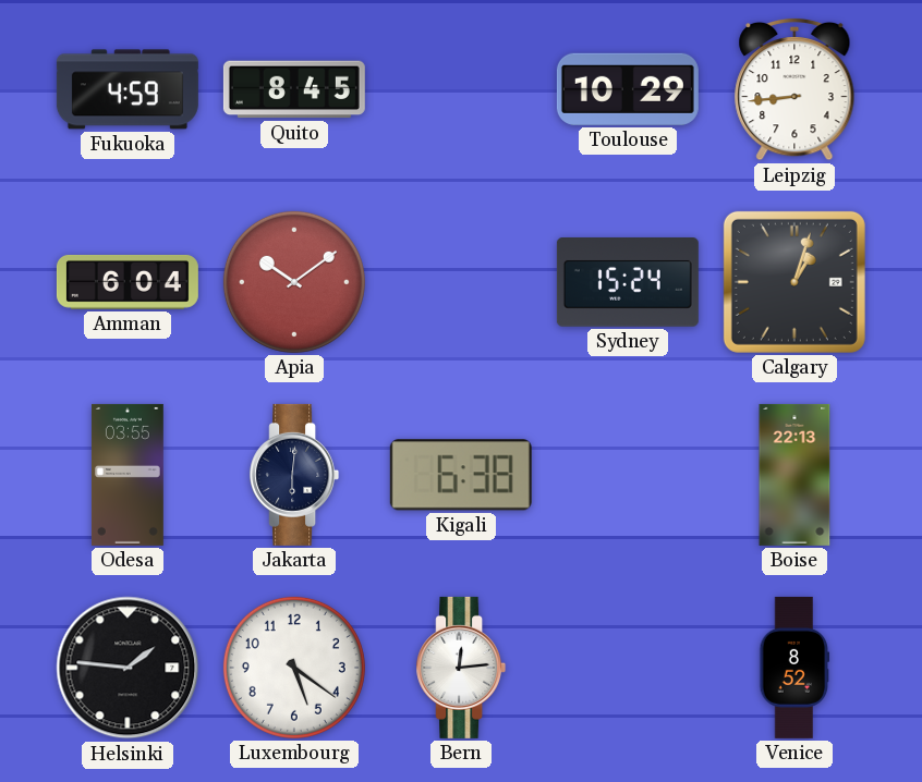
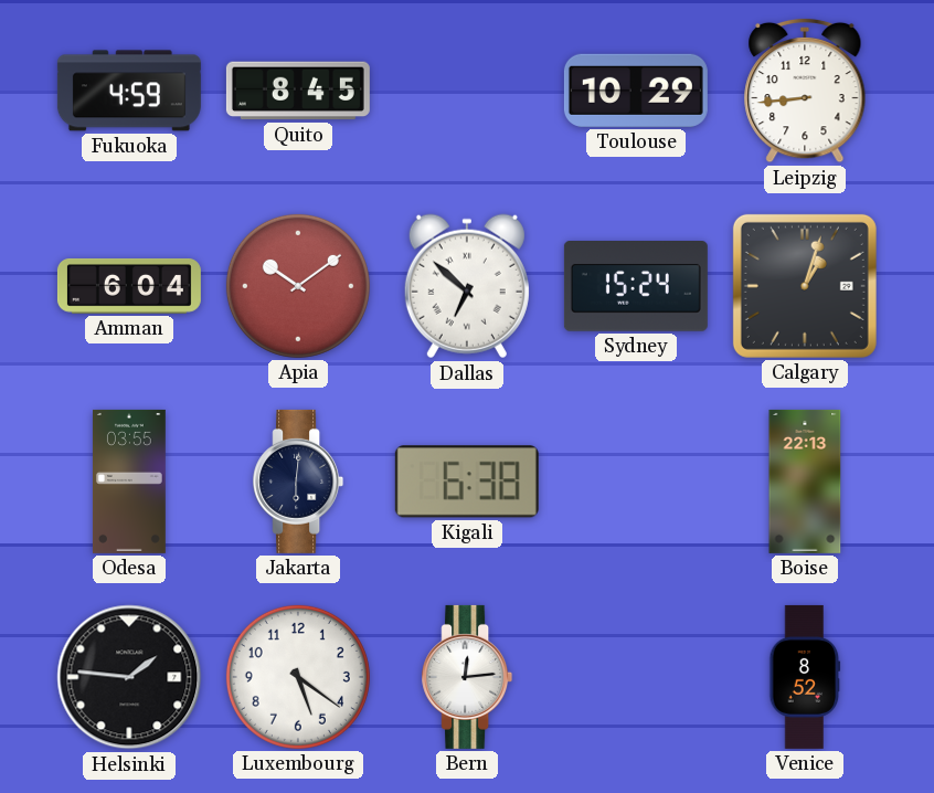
Dallas: none -> 6:52 (467, 286)
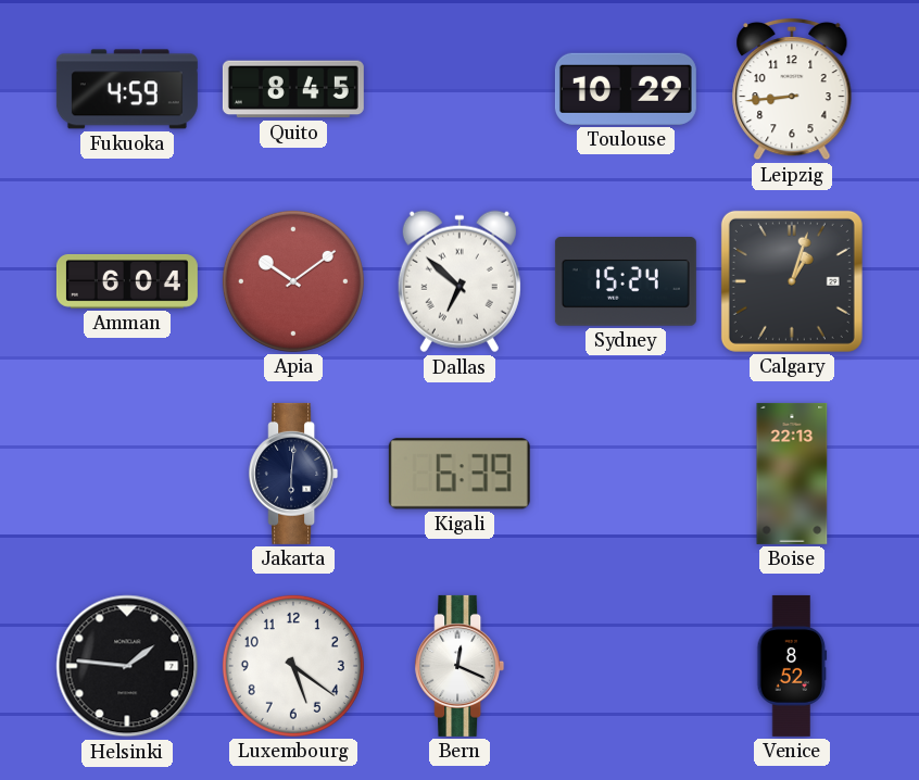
Odesa: 03:55 -> none (129, 482)
Kigali: 6:38 -> 6:39 (459, 474)
Bern: 12:14 -> 12:19 (459, 666)
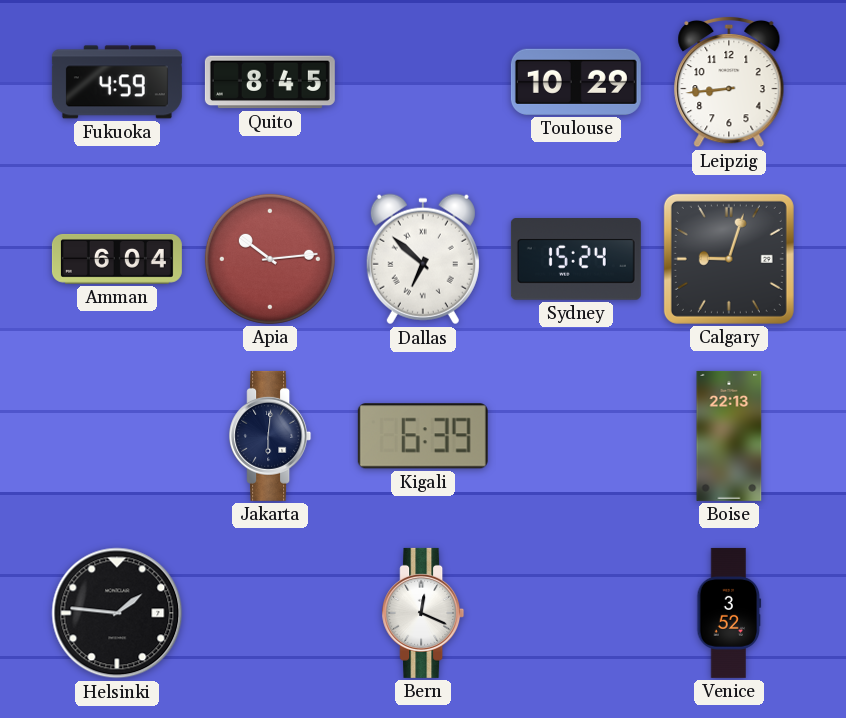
Apia: 10:09 -> 10:14 (270, 259)
Calgary: 1:03 -> 9:03 (729, 259)
Luxembourg: 5:21 -> none (293, 666)
Venice: 8:52 -> 3:52 (729, 613)
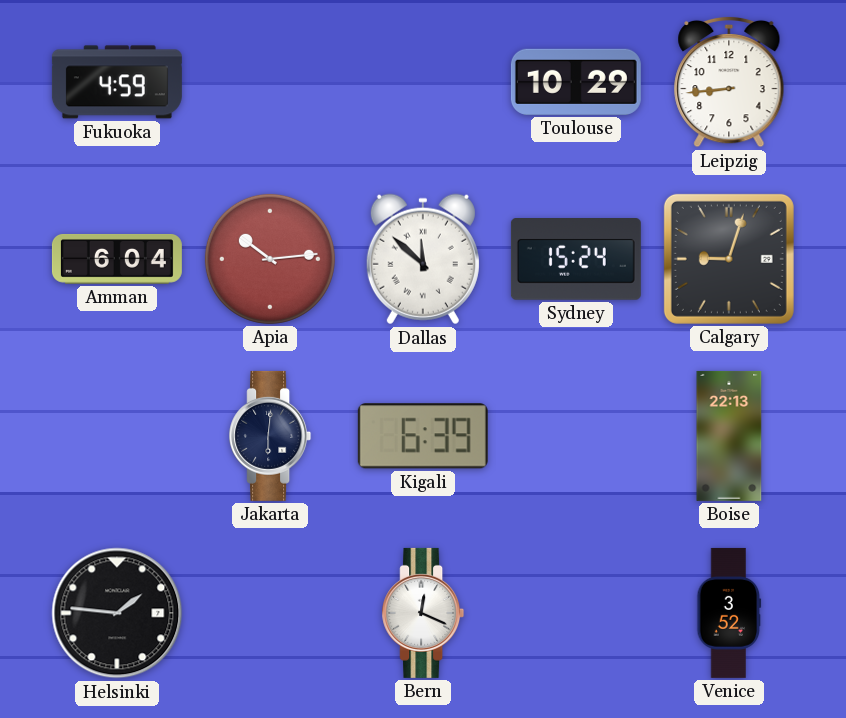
Quito: 8:45 -> none (270, 82)
Dallas: 6:52 -> 11:52 (423, 259)
